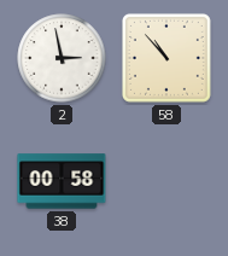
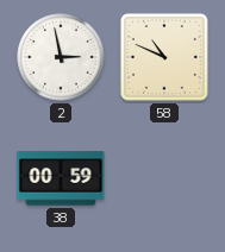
58: 10:53 -> 10:49 (164, 57)
38: 00:58 -> 00:59 (61, 178)
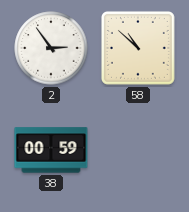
2: 2:58 -> 2:54 (51, 48)
58: 10:49 -> 10:52 (138, 48)
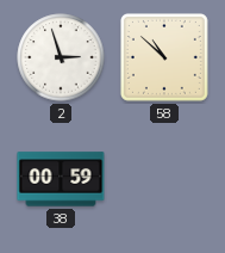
2: 2:54 -> 2:57 (61, 57)
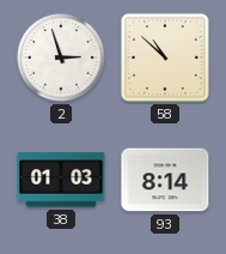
38: 00:59 -> 01:03 (61, 180)
93: none -> 8:14 (165, 180)
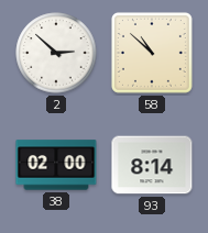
2: 2:57 -> 2:52 (56, 53)
38: 01:03 -> 02:00 (56, 165)
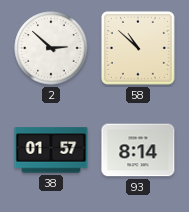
38: 02:00 -> 01:57 (51, 150)
